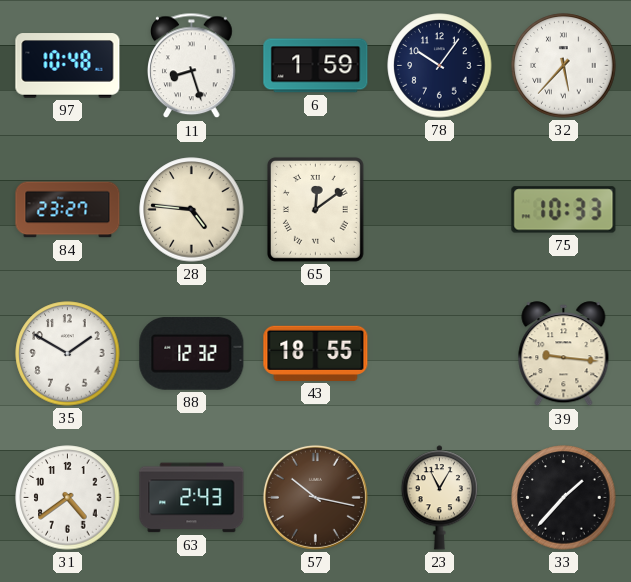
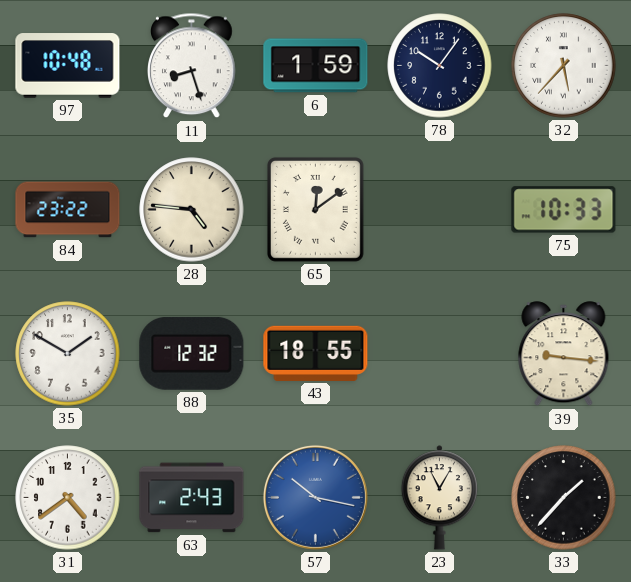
84: 23:27 -> 23:22 (68, 210)
57 dial: brown -> blue (315, 497)
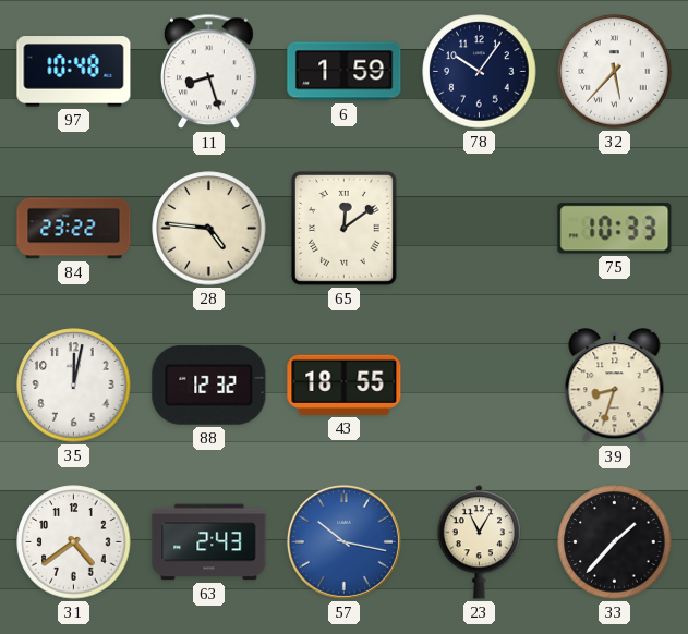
35: 1:50 -> 12:02 (74, 386)
39: 9:16 -> 8:33 (615, 386)
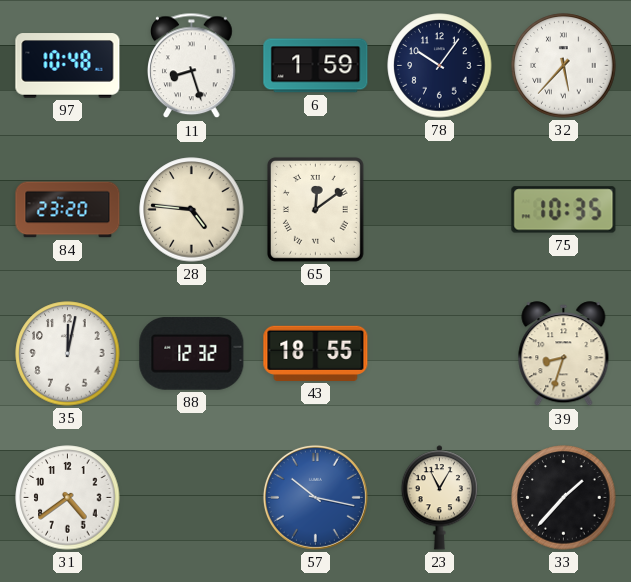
84: 23:22 -> 23:20 (68, 210)
75: 10:33 -> 10:35 (564, 210)
63: 2:43 -> none (209, 542)
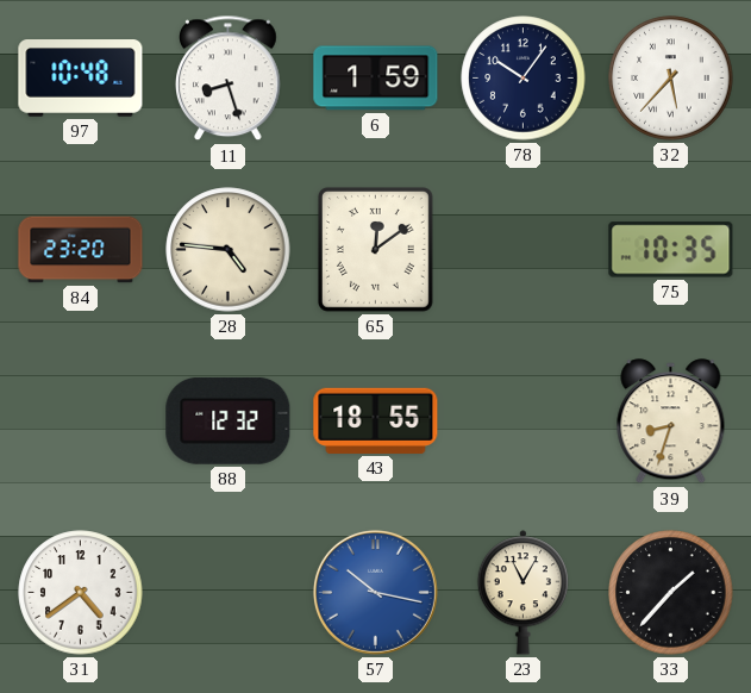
35: 12:02 -> none (68, 354)
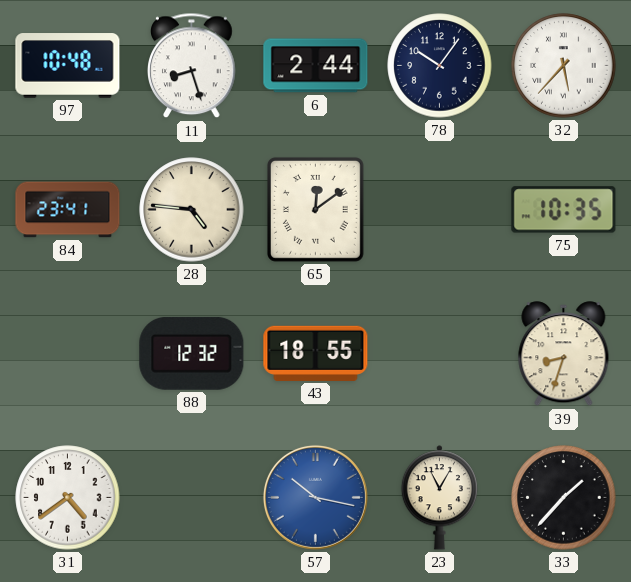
6: 1:59 -> 2:44 (316, 66)
84: 23:20 -> 23:41 (68, 210)
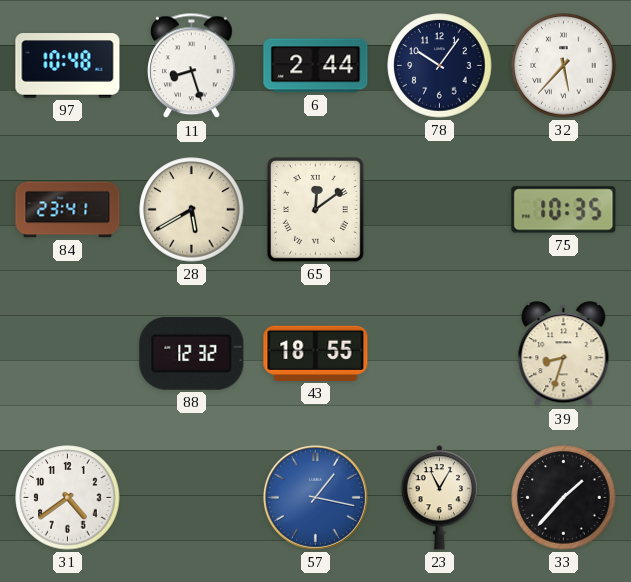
28: 4:46 -> 5:40 (192, 210)
57: 10:17 -> 1:17 (315, 497)
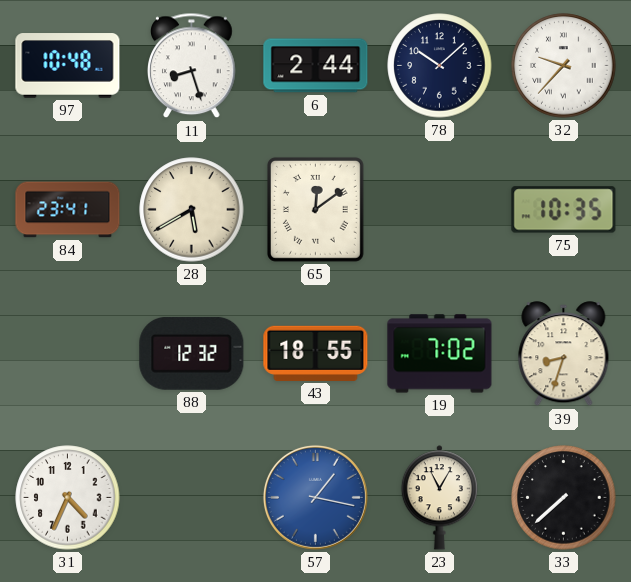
78: 10:06 -> 10:08 (440, 66)
32: 5:37 -> 9:37 (564, 66)
19: none -> 7:02 (440, 354)
31: 4:39 -> 4:34 (68, 498)
33: 1:37 -> 7:38 (564, 498)
